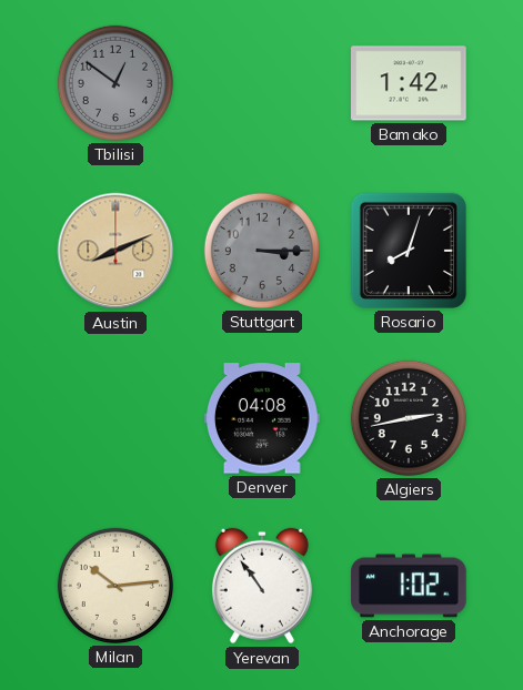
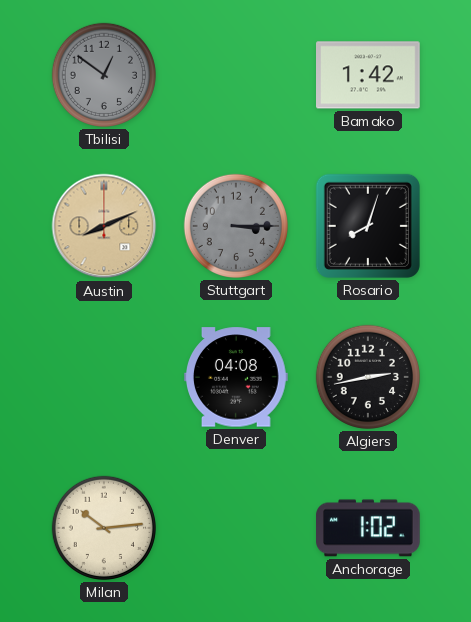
Yerevan: 10:54 -> none (262, 586)
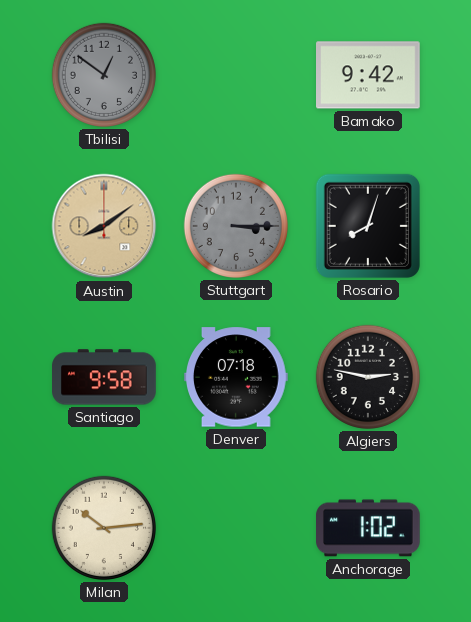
Bamako: 1:42 -> 9:42 (369, 75)
Austin: 8:11 -> 8:09 (104, 226)
Santiago: none -> 9:58 (104, 377)
Denver: 04:08 -> 07:18 (237, 377)
Algiers: 2:43 -> 2:47 (367, 377)
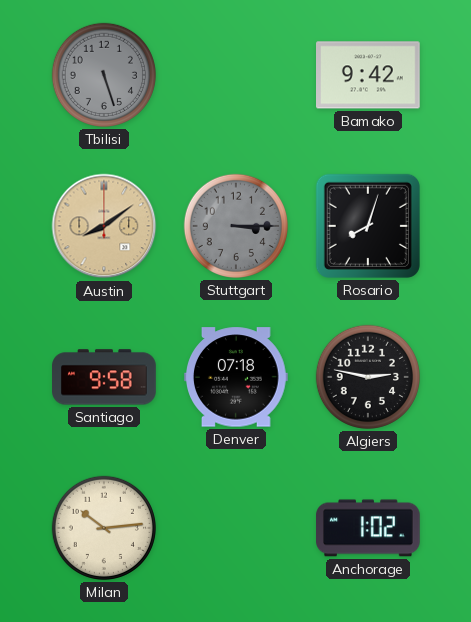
Tbilisi: 12:51 -> 5:27 (103, 75)
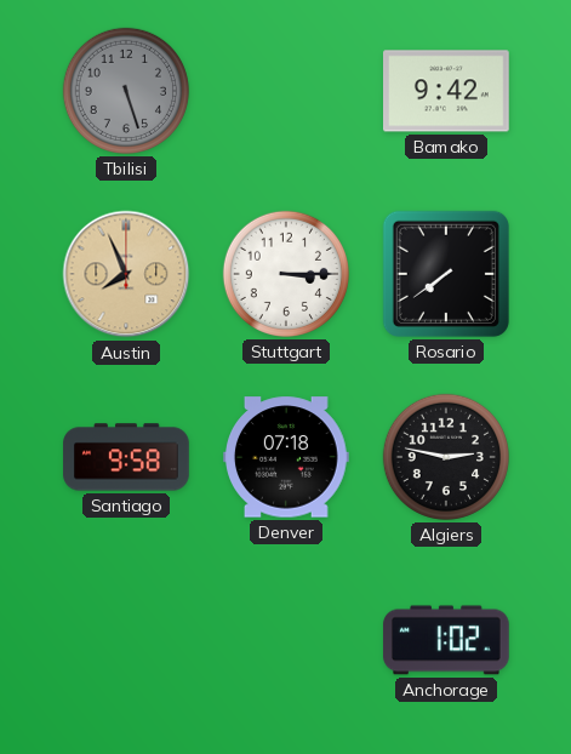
Austin: 8:09 -> 7:56 (126, 274)
Stuttgart dial: grey -> white (285, 274)
Rosario: 8:03 -> 7:39 (446, 274)
Milan: 10:14 -> none (103, 528)
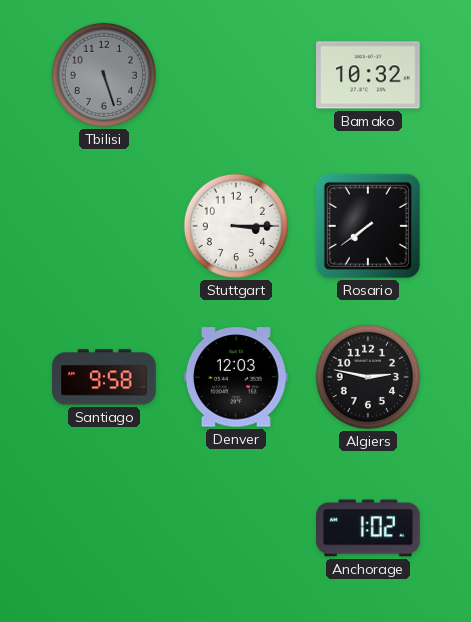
Bamako: 9:42 -> 10:32 (369, 75)
Austin: 7:56 -> none (126, 274)
Denver: 07:18 -> 12:03 (237, 377)
